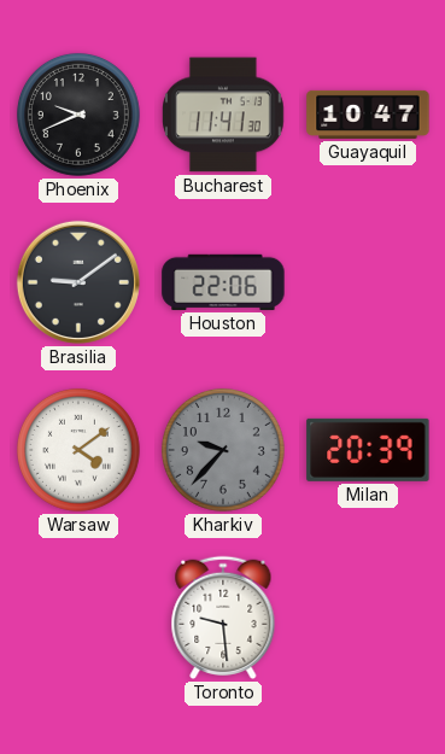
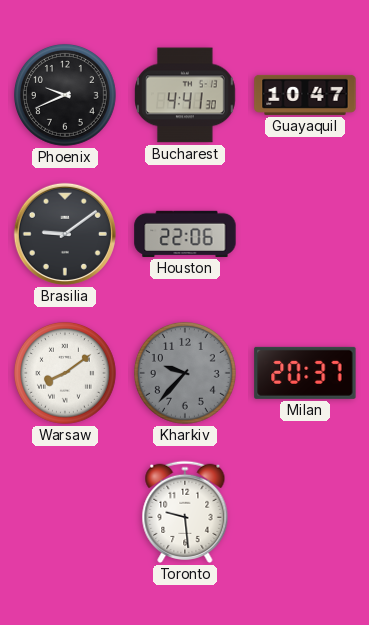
Bucharest: 11:41 -> 4:41 (186, 95)
Warsaw: 4:09 -> 8:09 (65, 373)
Milan: 20:39 -> 20:37 (305, 373)
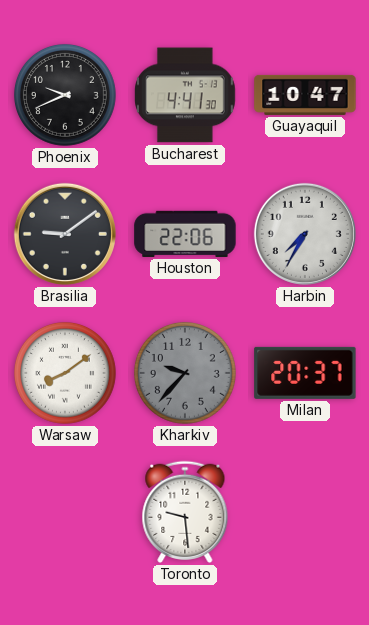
Harbin: none -> 7:35 (305, 234)
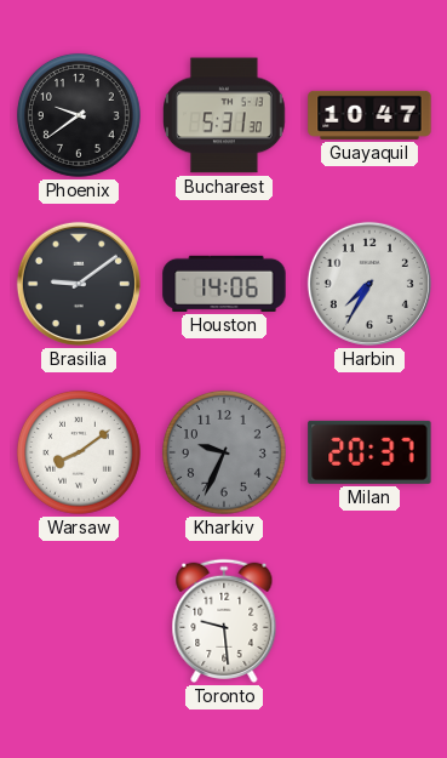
Phoenix: 9:41 -> 9:39 (79, 115)
Bucharest: 4:41 -> 5:31 (225, 115)
Houston: 22:06 -> 14:06 (224, 284)
Kharkiv: 9:37 -> 9:34 (224, 452)
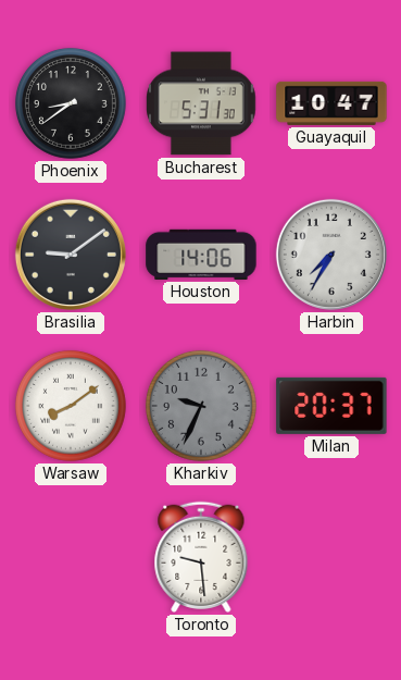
Phoenix: 9:39 -> 8:39 (71, 103)
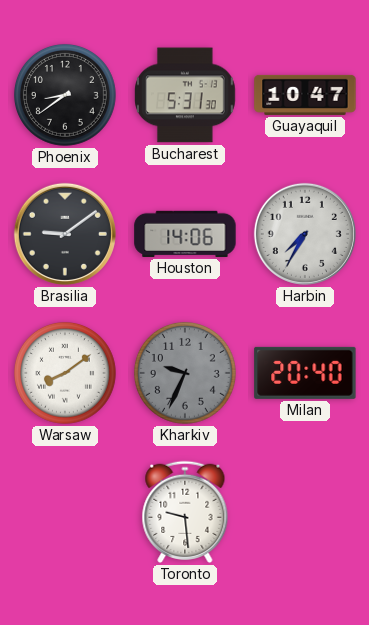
Milan: 20:37 -> 20:40 (305, 373)
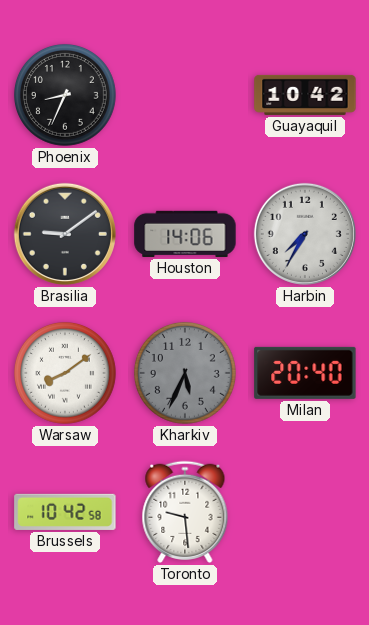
Phoenix: 8:39 -> 8:34 (65, 95)
Bucharest: 5:31 -> none (186, 95)
Guayaquil: 10:47 -> 10:42 (305, 95)
Kharkiv: 9:34 -> 5:34 (185, 373)
Brussels: none -> 10:42 (65, 512)
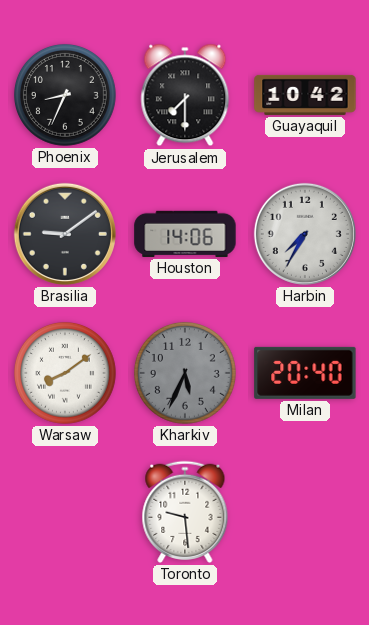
Jerusalem: none -> 7:30 (185, 95)
Brussels: 10:42 -> none (65, 512)
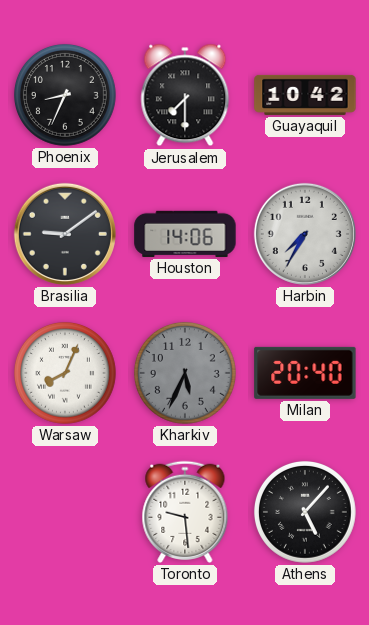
Warsaw: 8:09 -> 8:04 (65, 373)
Athens: none -> 5:07 (305, 512)
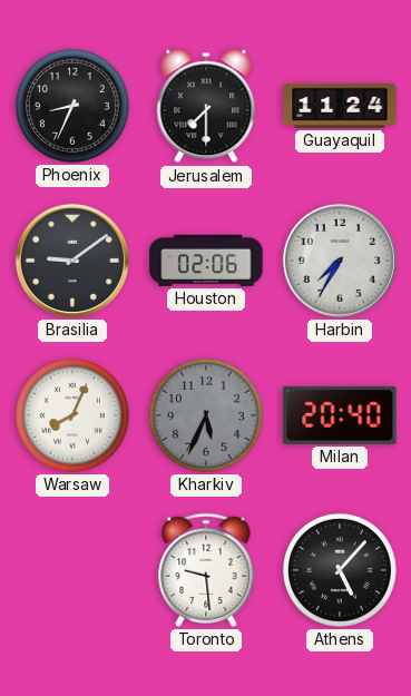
Guayaquil: 10:42 -> 11:24 (340, 106)
Houston: 14:06 -> 02:06 (206, 261)
